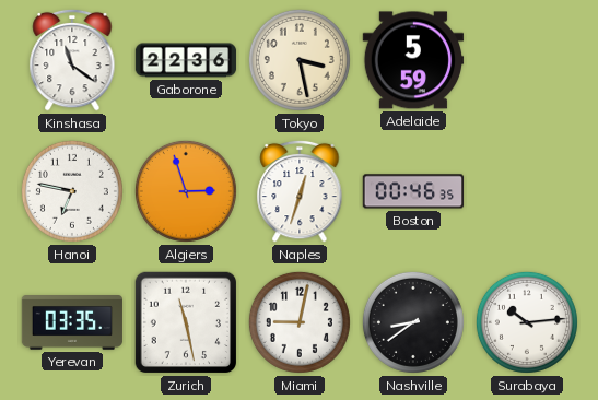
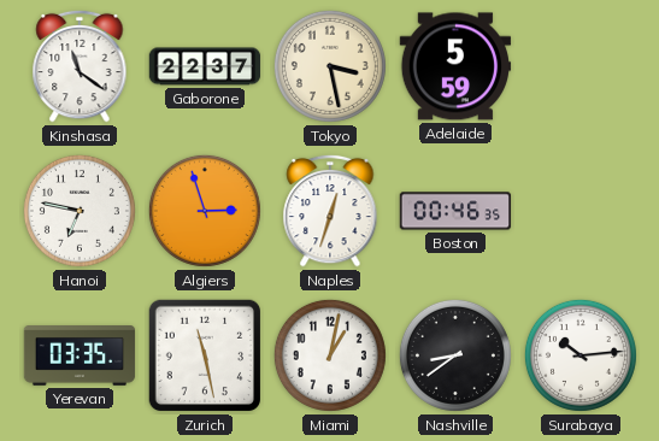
Gaborone: 22:36 -> 22:37 (205, 66)
Miami: 9:02 -> 1:02 (330, 355)
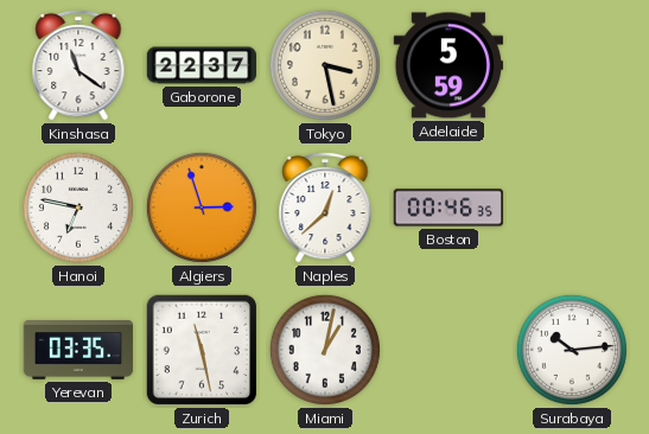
Naples: 12:33 -> 12:38 (325, 208)
Nashville: 8:39 -> none (455, 355)
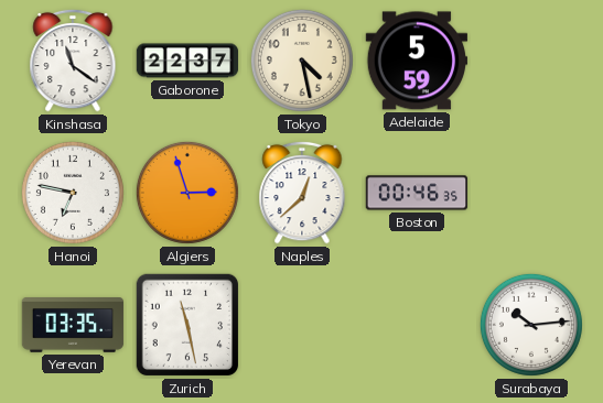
Tokyo: 3:28 -> 4:28 (302, 61)
Miami: 1:02 -> none (325, 350)
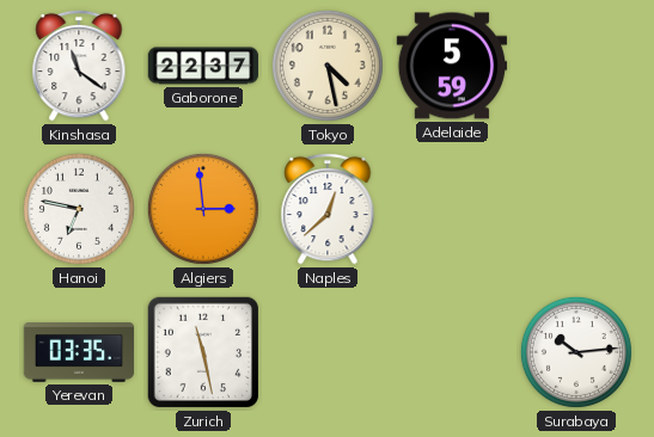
Algiers: 2:57 -> 2:59 (203, 209)
Boston: 00:46 -> none (417, 193)
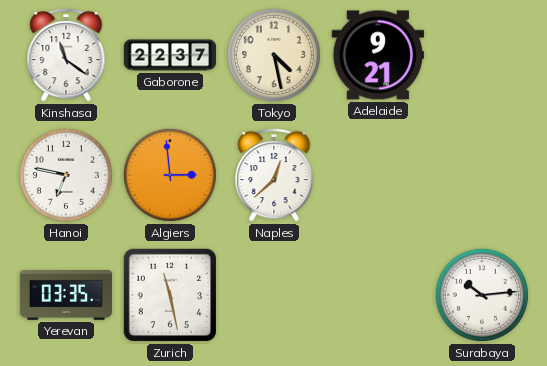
Adelaide: 5:59 -> 9:21 (378, 55)
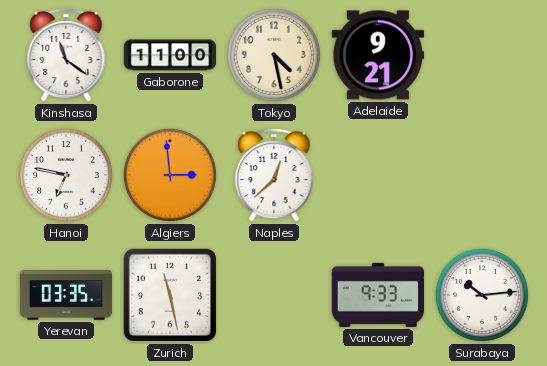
Gaborone: 22:37 -> 11:00 (170, 55)
Vancouver: none -> 9:33 (378, 295)
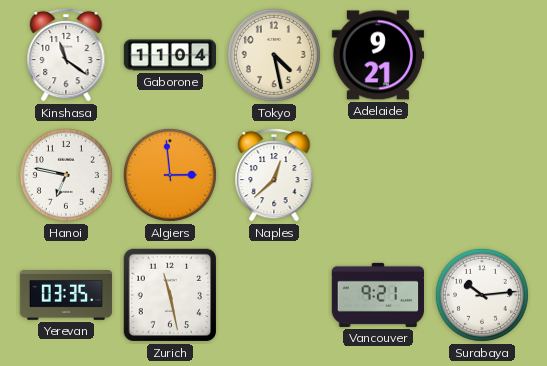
Gaborone: 11:00 -> 11:04 (170, 55)
Vancouver: 9:33 -> 9:21 (378, 295)
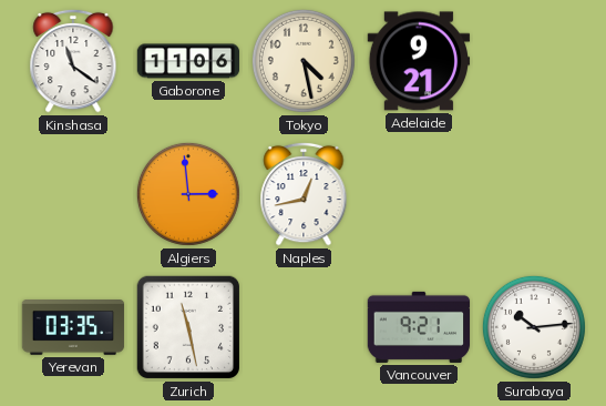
Gaborone: 11:04 -> 11:06 (188, 61)
Hanoi: 6:47 -> none (66, 175)
Naples: 12:38 -> 12:43 (304, 194)
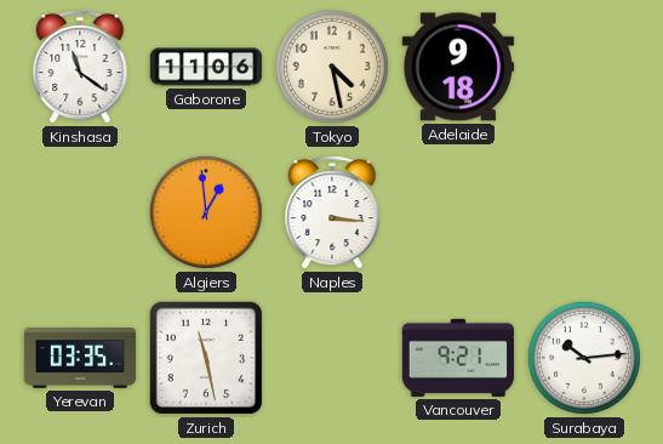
Adelaide: 9:21 -> 9:18 (458, 67)
Algiers: 2:59 -> 12:59 (206, 212)
Naples: 12:43 -> 3:16 (332, 212)
